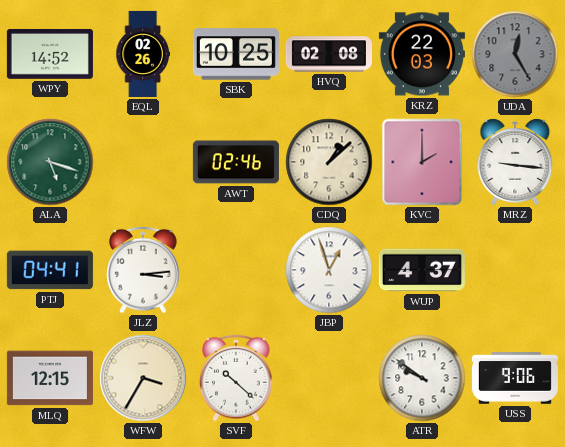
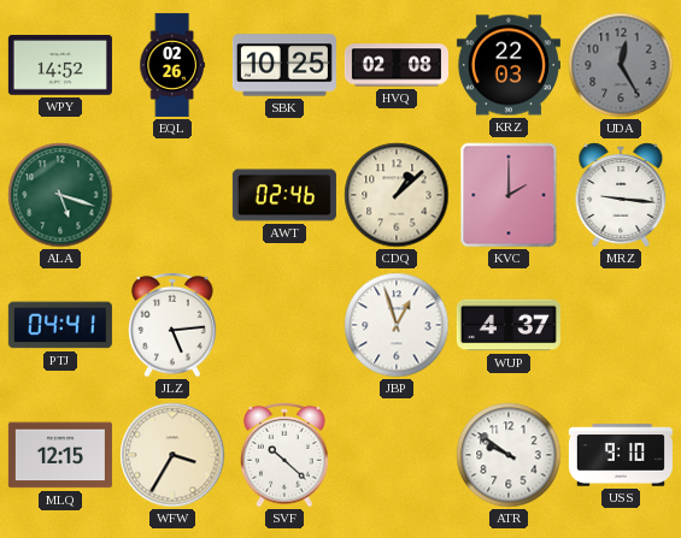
JLZ: 3:14 -> 5:14 (172, 325)
USS: 9:06 -> 9:10 (621, 455)
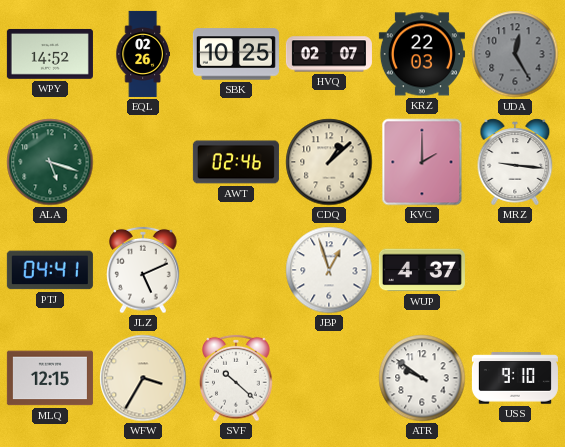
HVQ: 02:08 -> 02:07 (329, 54)
JLZ: 5:14 -> 5:11 (143, 270)
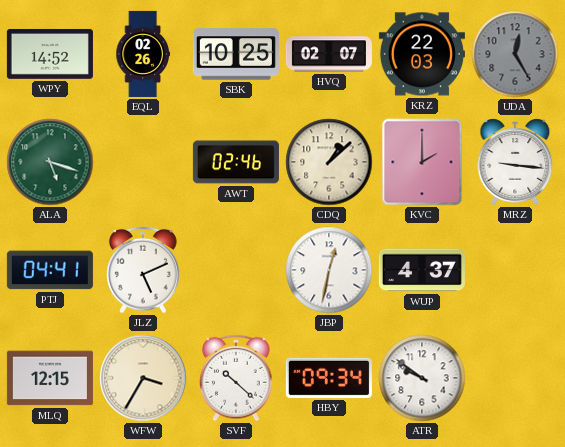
JBP: 12:57 -> 12:32 (329, 270)
HBY: none -> 09:34 (329, 378)
USS: 9:10 -> none (515, 378)
